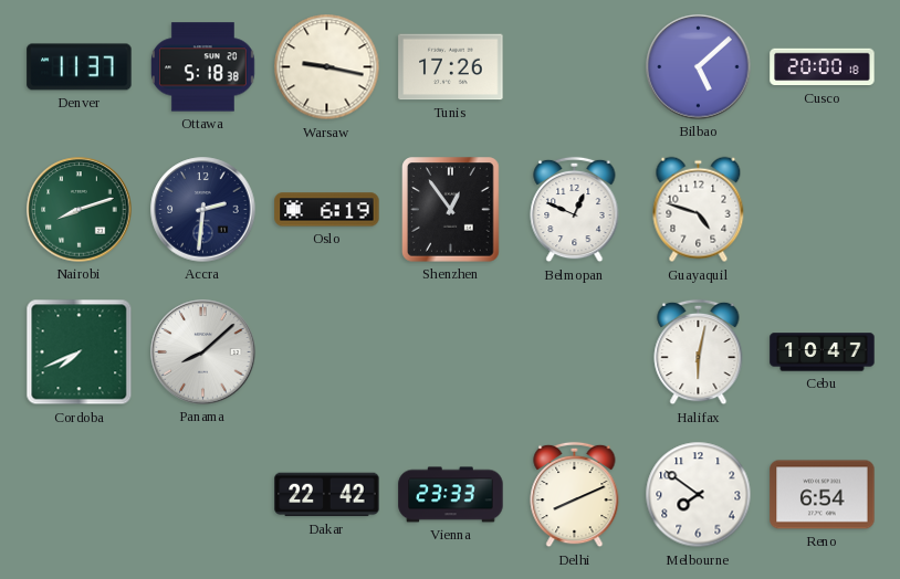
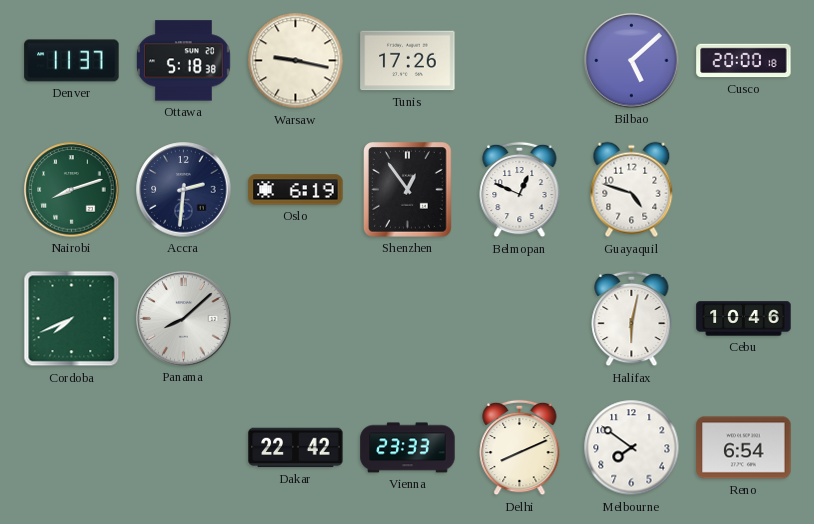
Cebu: 10:47 -> 10:46 (744, 319)
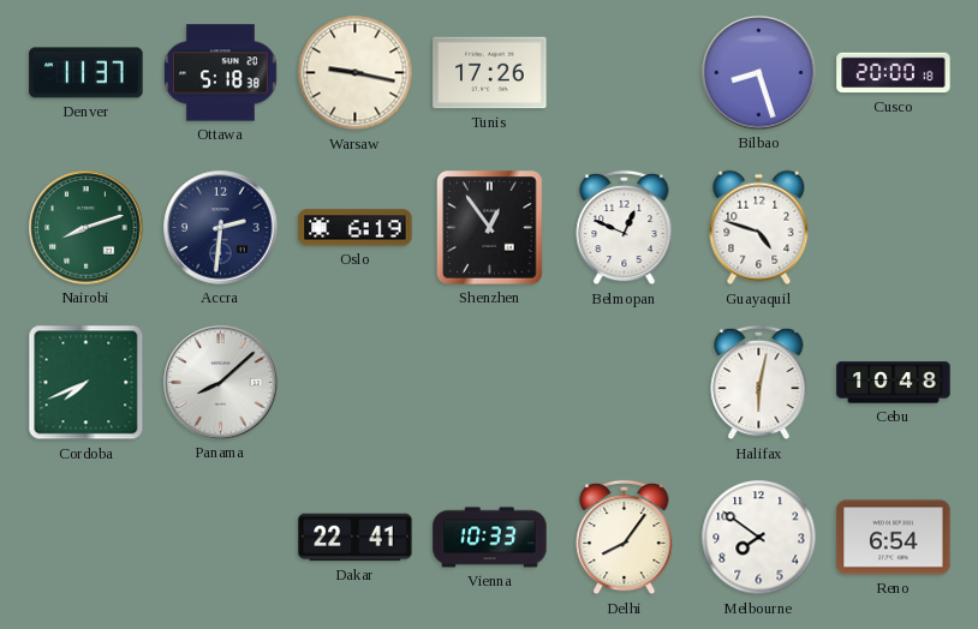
Bilbao: 5:08 -> 8:27 (759, 73)
Cebu: 10:46 -> 10:48 (894, 383)
Dakar: 22:42 -> 22:41 (356, 538)
Vienna: 23:33 -> 10:33 (490, 538)
Delhi: 8:11 -> 8:06 (625, 538)
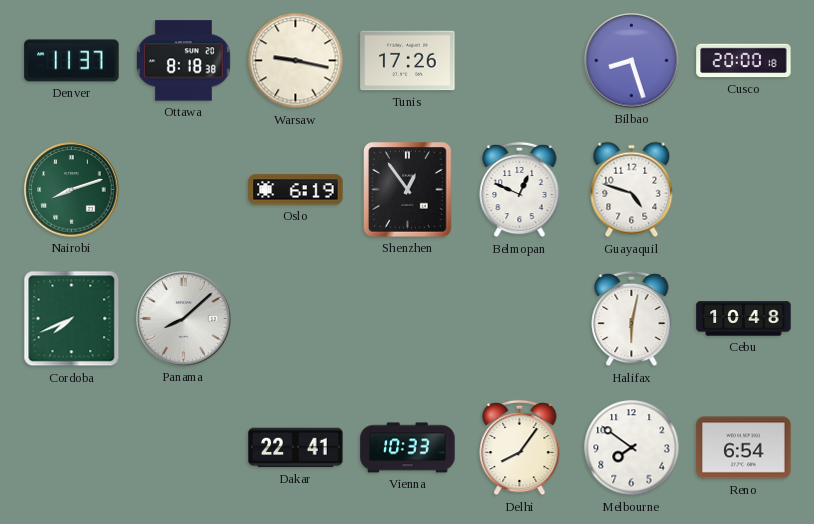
Ottawa: 5:18 -> 8:18 (183, 61)
Accra: 2:31 -> none (221, 228)
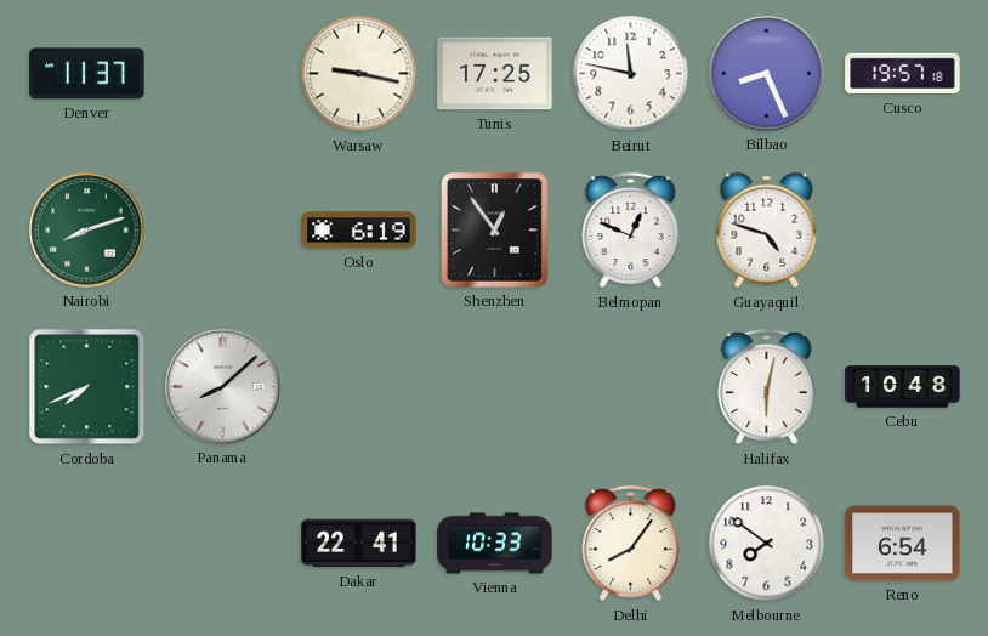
Ottawa: 8:18 -> none (183, 61)
Tunis: 17:26 -> 17:25 (495, 74)
Beirut: none -> 11:47 (631, 74)
Bilbao: 8:27 -> 8:26 (767, 74)
Cusco: 20:00 -> 19:57 (903, 74)
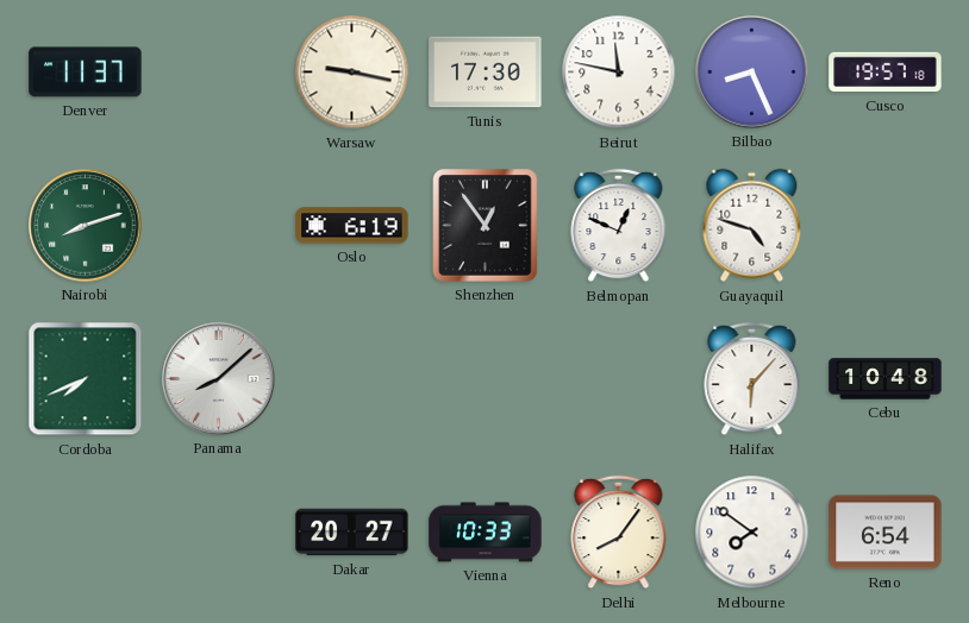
Tunis: 17:25 -> 17:30 (486, 73)
Halifax: 6:02 -> 6:07 (752, 379)
Dakar: 22:41 -> 20:27 (352, 533)
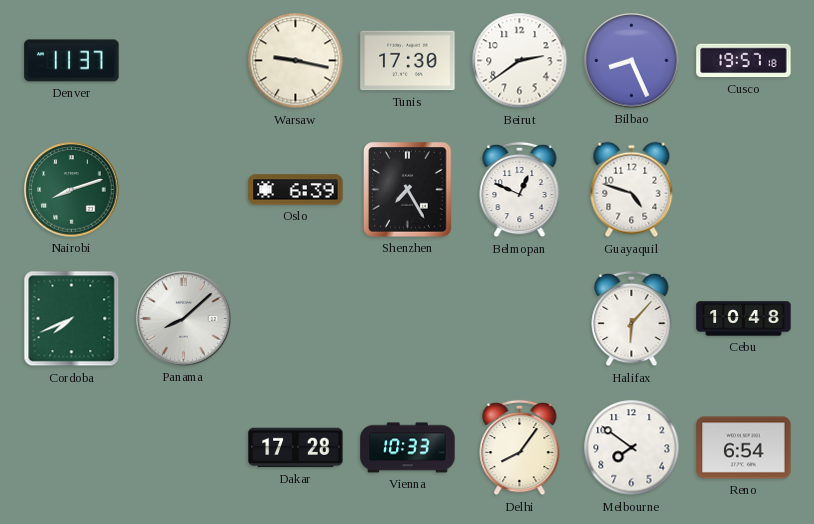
Beirut: 11:47 -> 2:39 (520, 61)
Oslo: 6:19 -> 6:39 (296, 190)
Shenzhen: 12:54 -> 7:25 (408, 190)
Dakar: 20:27 -> 17:28 (296, 448)
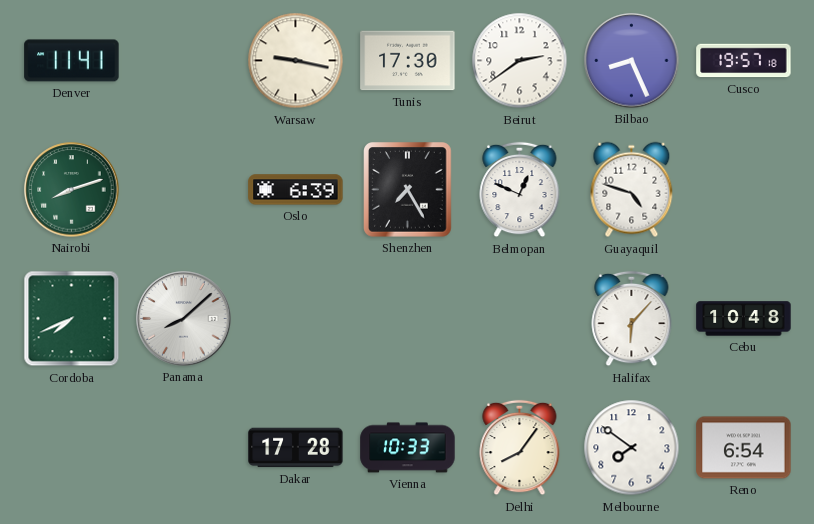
Denver: 11:37 -> 11:41 (72, 61)
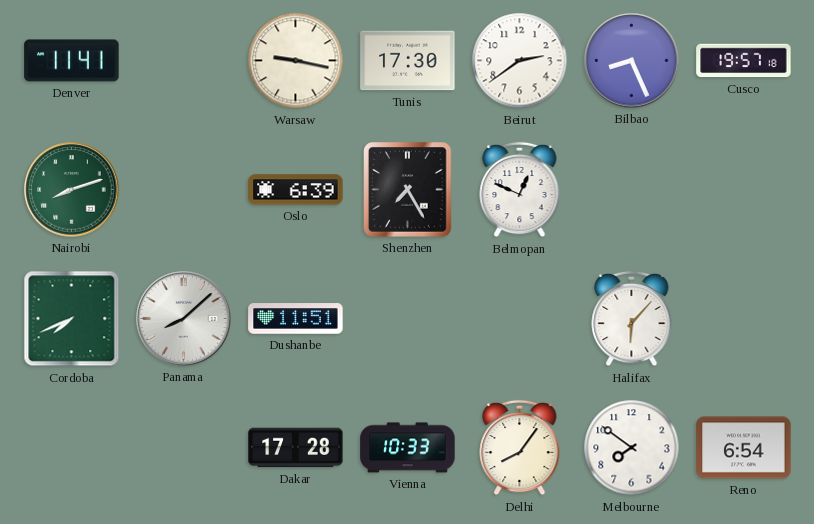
Guayaquil: 4:48 -> none (632, 190)
Dushanbe: none -> 11:51 (296, 319)
Cebu: 10:48 -> none (744, 319)
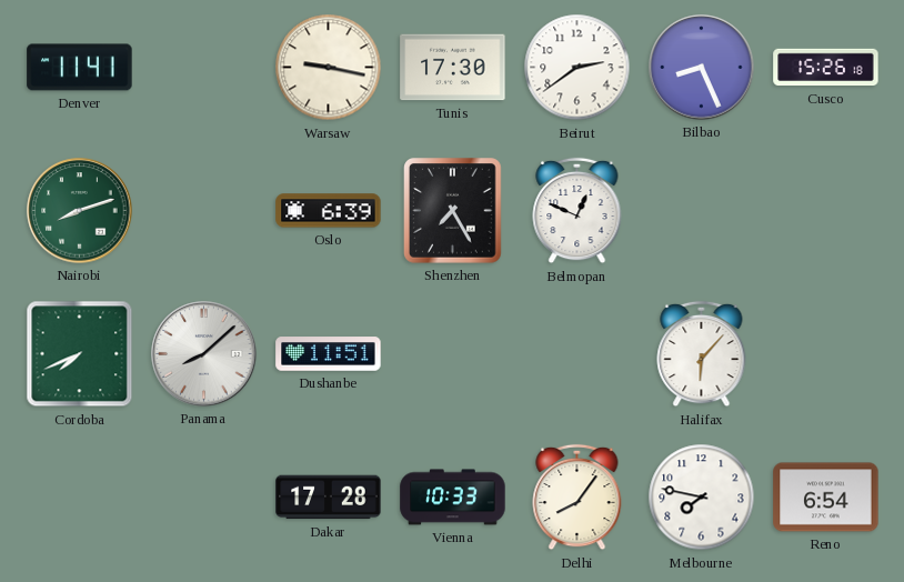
Cusco: 19:57 -> 15:26 (826, 68)
Melbourne: 7:51 -> 7:47 (702, 498)
